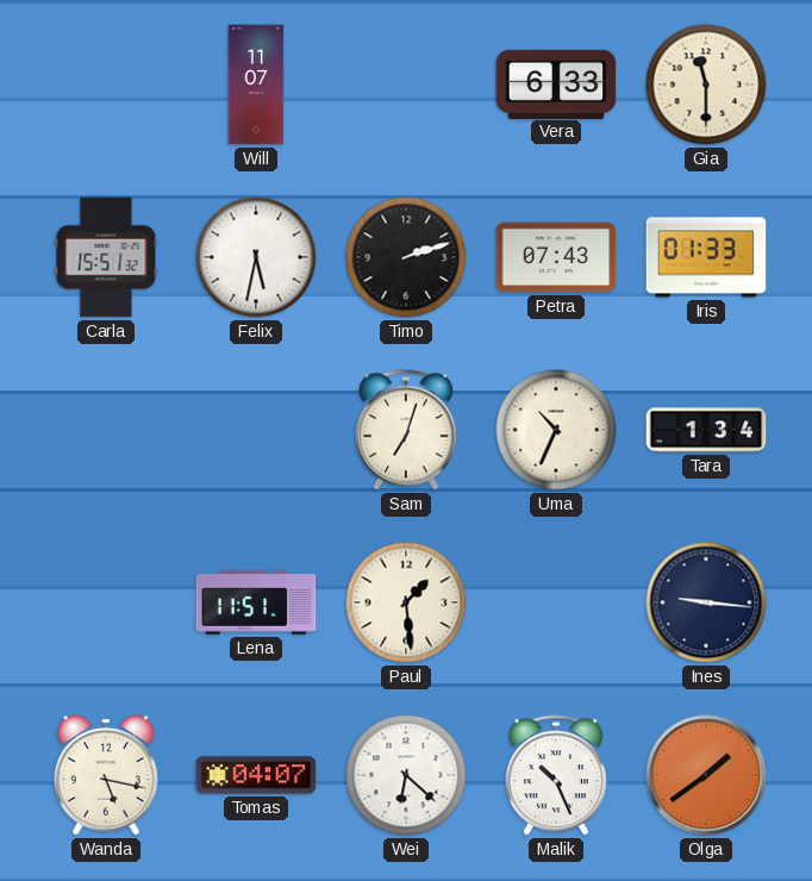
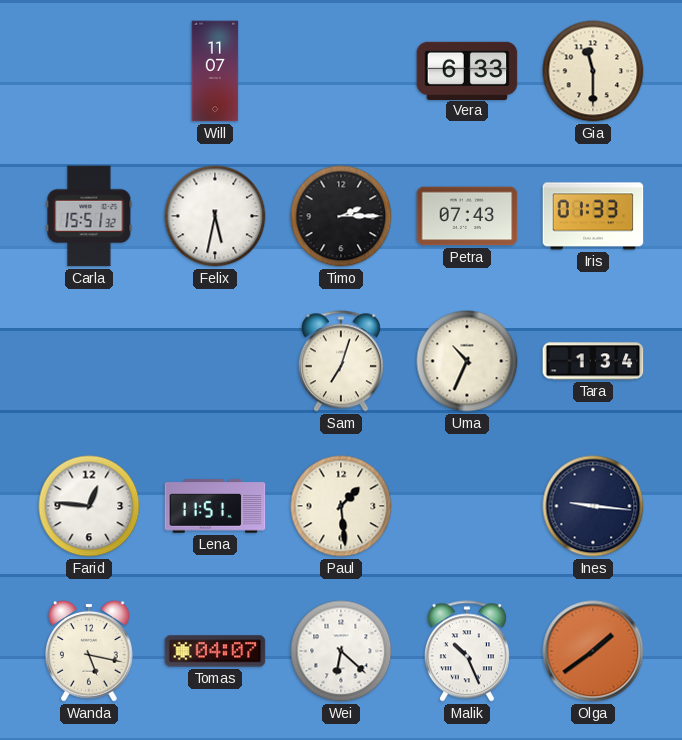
Timo: 2:12 -> 2:15 (341, 216)
Farid: none -> 12:46 (89, 506)
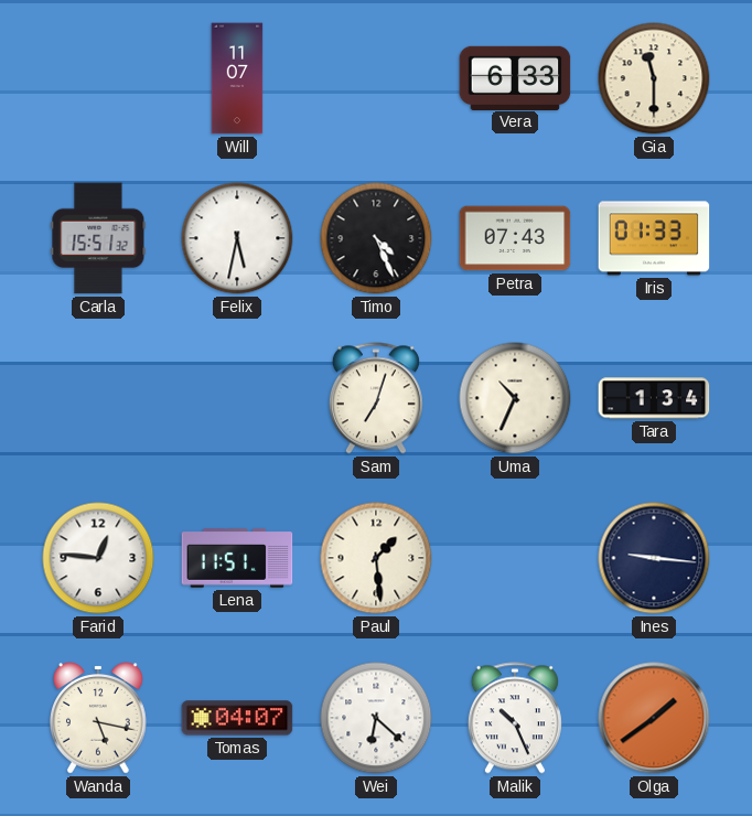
Timo: 2:15 -> 4:26 (376, 238)
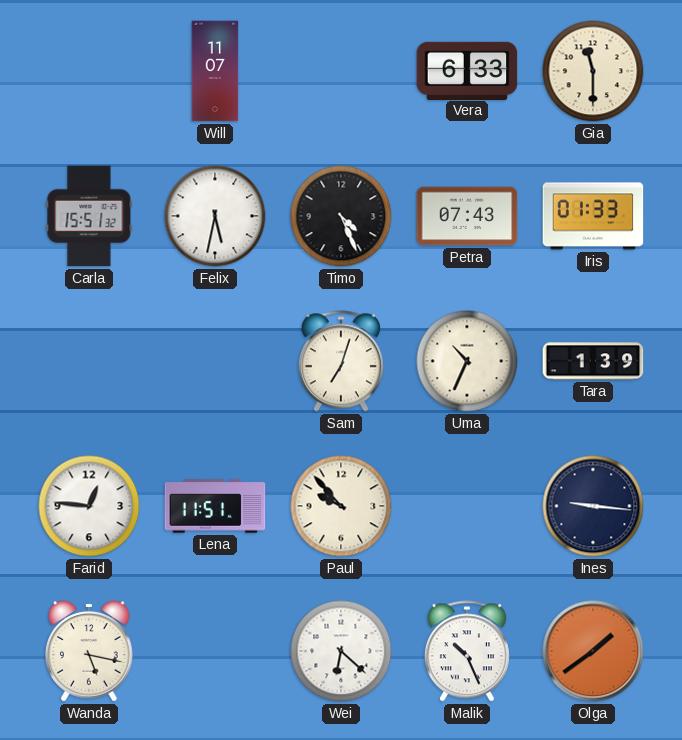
Tara: 1:34 -> 1:39 (593, 361)
Paul: 1:29 -> 9:53 (341, 506)
Tomas: 04:07 -> none (237, 718)
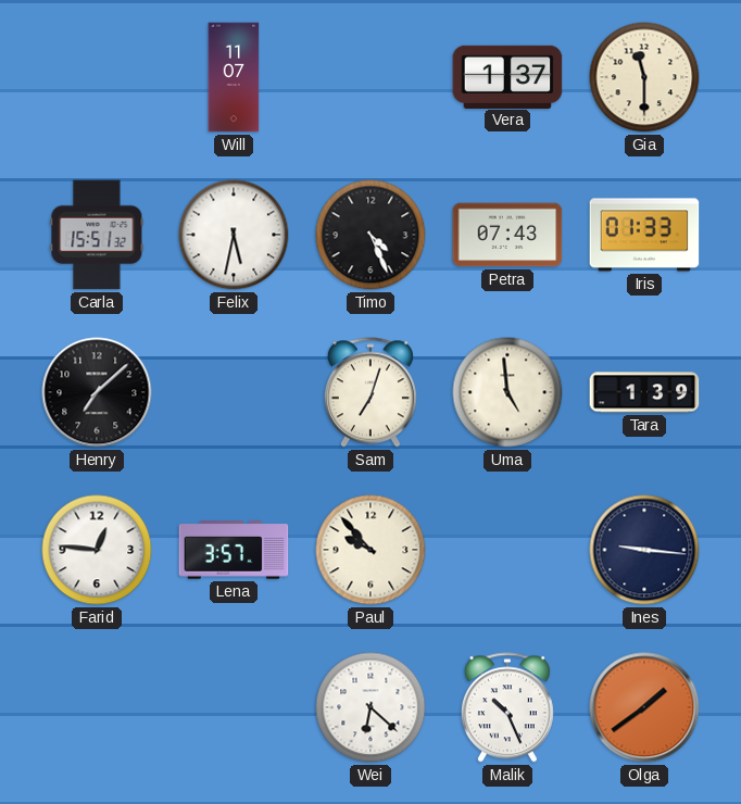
Vera: 6:33 -> 1:37 (507, 76)
Henry: none -> 7:08 (97, 392)
Uma: 10:34 -> 4:59 (507, 392)
Lena: 11:51 -> 3:57 (234, 550)
Wanda: 5:17 -> none (90, 651)
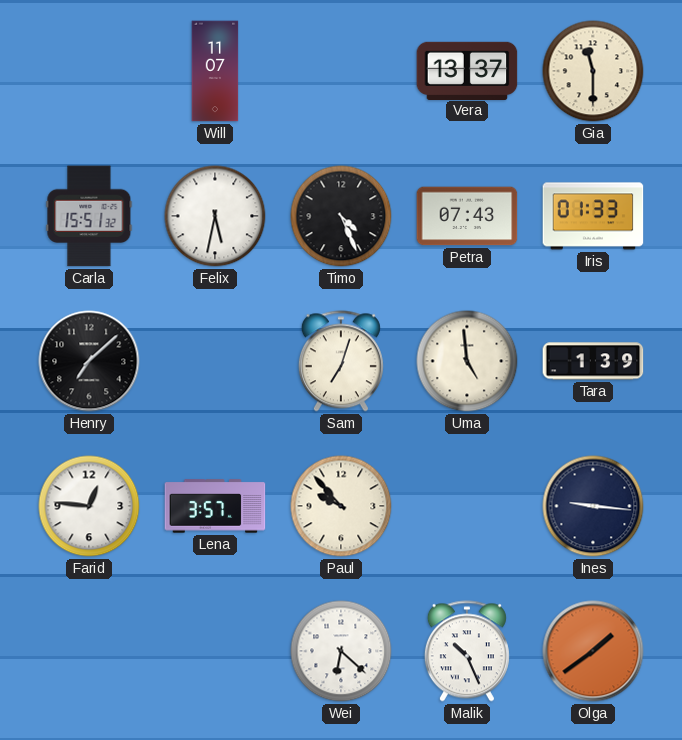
Vera: 1:37 -> 13:37 (467, 70)
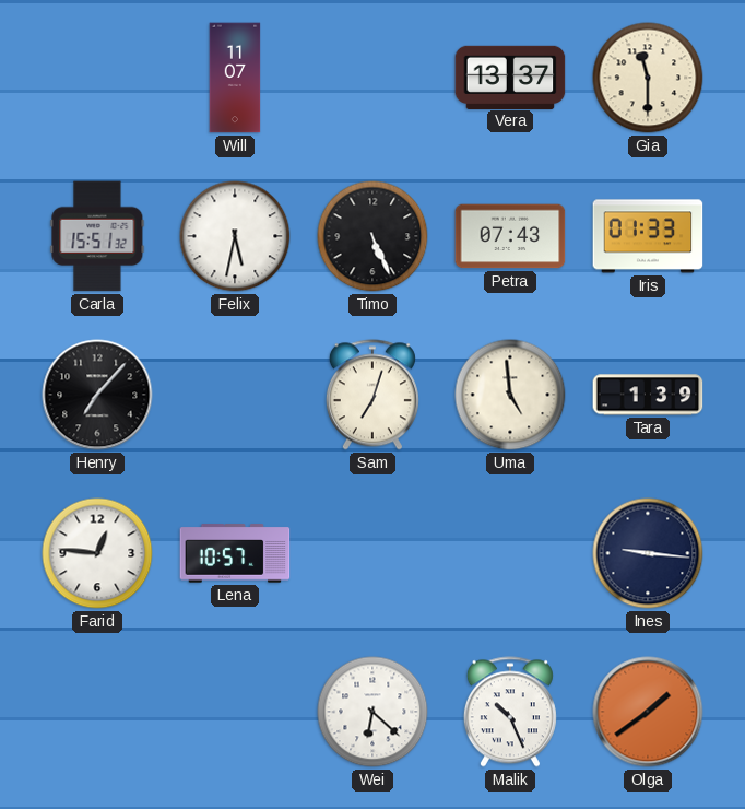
Timo: 4:26 -> 5:26 (372, 236)
Henry: 7:08 -> 7:07 (97, 395)
Lena: 3:57 -> 10:57 (235, 553)
Paul: 9:53 -> none (341, 506)
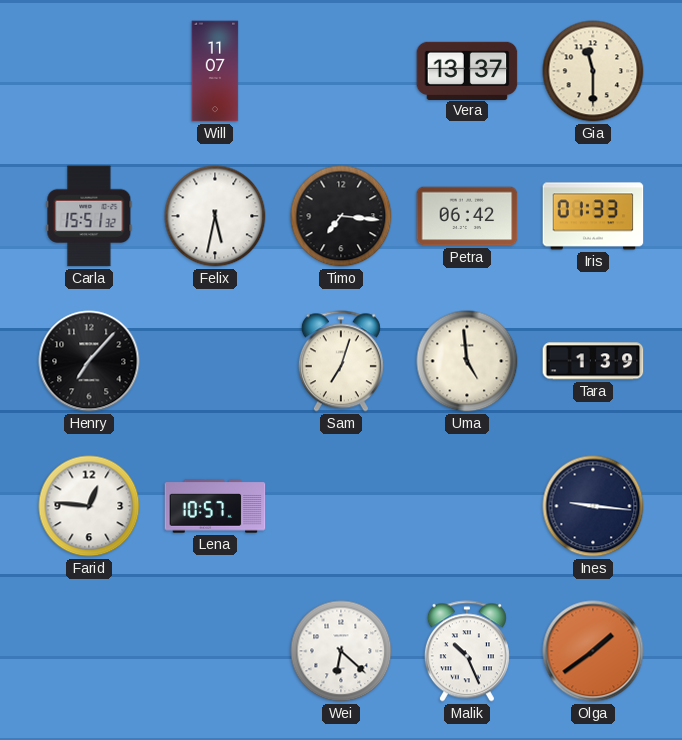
Timo: 5:26 -> 7:16 (341, 216)
Petra: 07:43 -> 06:42 (467, 216)
